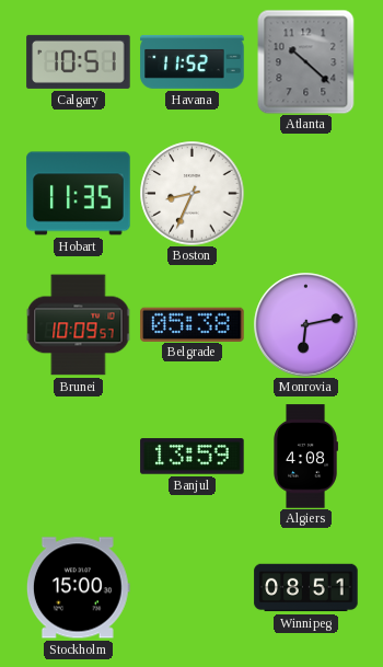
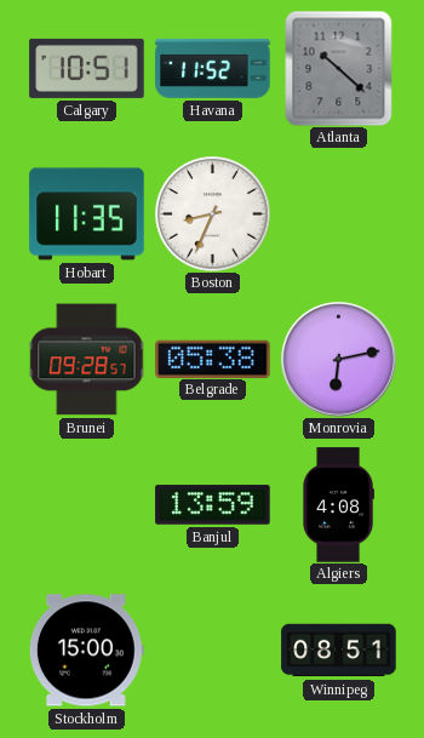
Brunei: 10:09 -> 09:28 (86, 360)
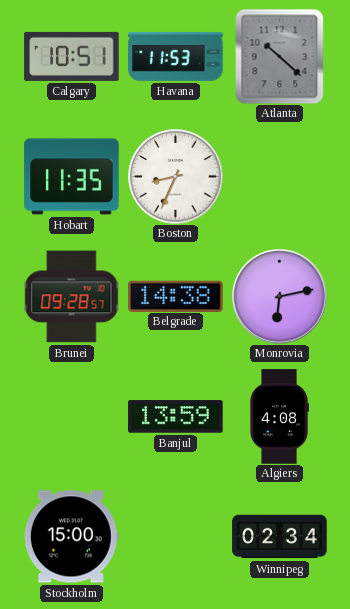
Havana: 11:52 -> 11:53 (176, 56)
Belgrade: 05:38 -> 14:38 (176, 296)
Winnipeg: 08:51 -> 02:34 (280, 537)
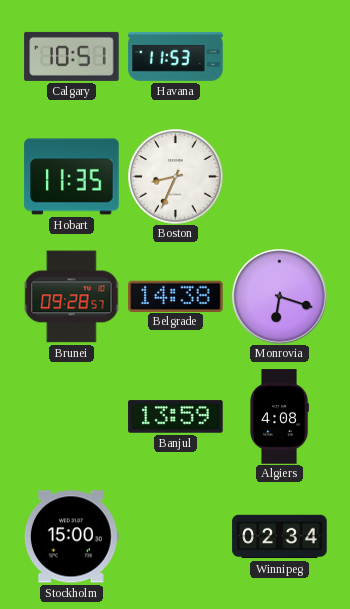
Atlanta: 10:22 -> none (280, 56)
Monrovia: 6:13 -> 6:18 (280, 297)
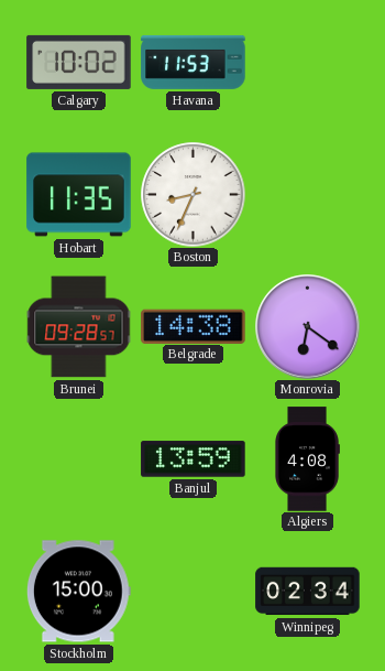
Calgary: 10:51 -> 10:02 (79, 62)
Monrovia: 6:18 -> 6:21 (308, 327)
